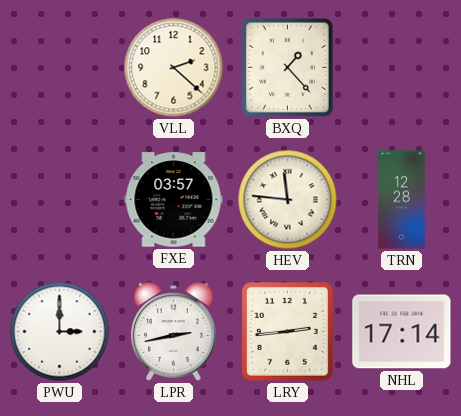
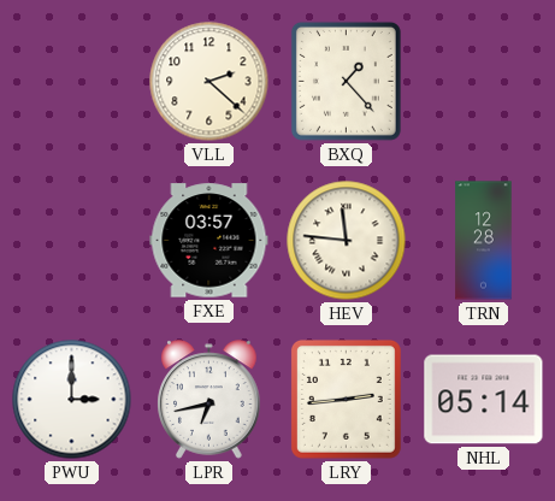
LPR: 2:43 -> 6:43 (209, 400)
NHL: 17:14 -> 05:14 (484, 400)
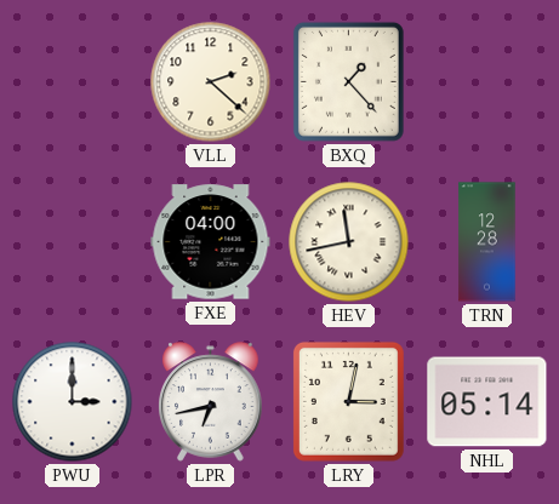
FXE: 03:57 -> 04:00 (211, 242)
HEV: 11:46 -> 11:43 (349, 242)
LRY: 2:44 -> 3:02 (348, 401)
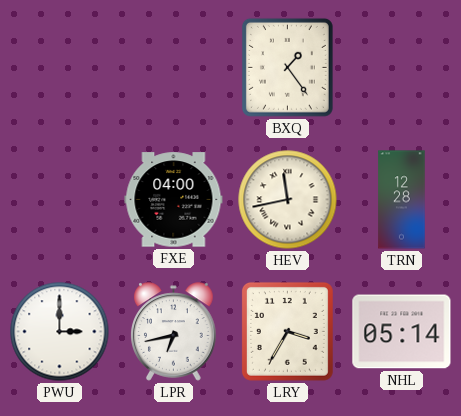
VLL: 2:22 -> none (211, 82)
BXQ: 1:23 -> 1:24 (287, 67)
LRY: 3:02 -> 3:35 (287, 331)
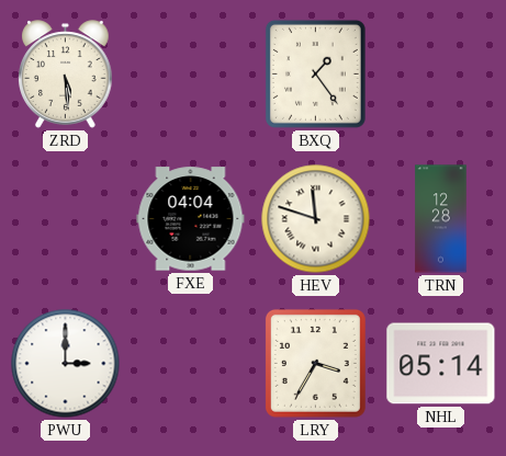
ZRD: none -> 5:29 (66, 75)
FXE: 04:00 -> 04:04 (191, 219)
HEV: 11:43 -> 11:48 (316, 219)
LPR: 6:43 -> none (174, 332)
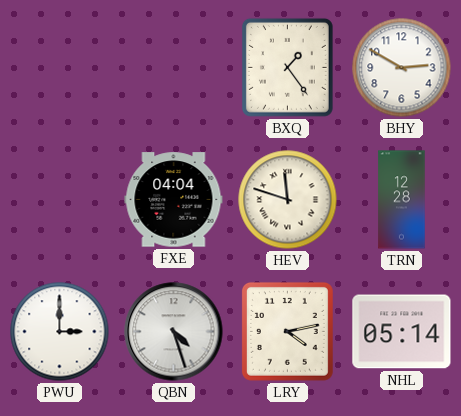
ZRD: 5:29 -> none (66, 75)
BHY: none -> 2:50 (402, 68)
QBN: none -> 4:27 (174, 332)
LRY: 3:35 -> 4:13 (287, 331)
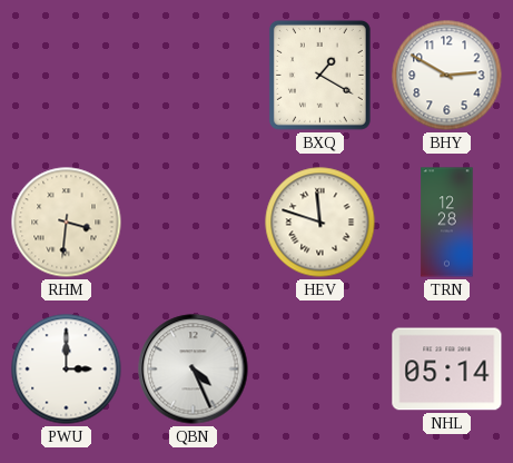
BXQ: 1:24 -> 1:20 (319, 75)
RHM: none -> 3:31 (67, 223)
FXE: 04:04 -> none (174, 200)
QBN: 4:27 -> 4:26 (194, 370)
LRY: 4:13 -> none (287, 331)
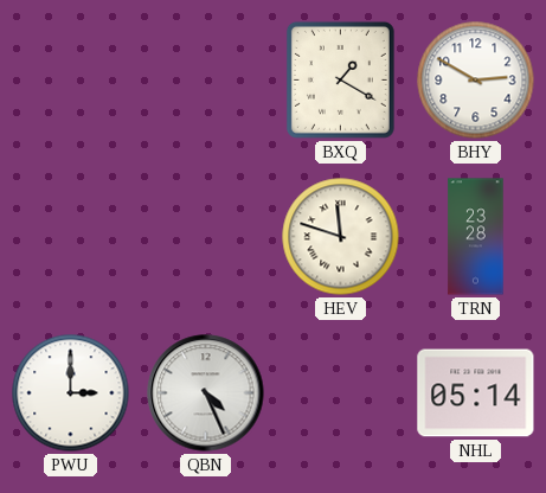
RHM: 3:31 -> none (67, 223)
TRN: 12:28 -> 23:28 (476, 237)
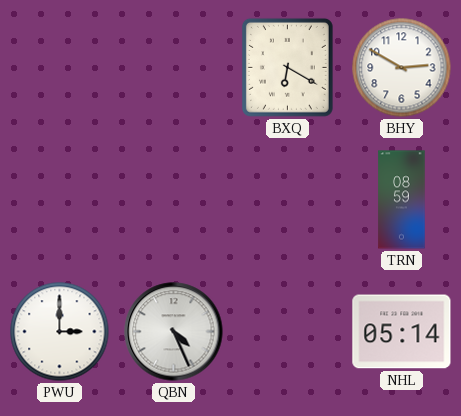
BXQ: 1:20 -> 6:20 (287, 67)
HEV: 11:48 -> none (341, 237)
TRN: 23:28 -> 08:59 (402, 200)
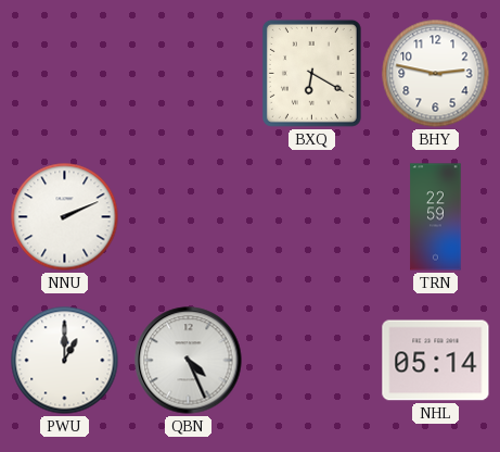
BHY: 2:50 -> 2:47 (436, 74)
NNU: none -> 2:11 (65, 217)
TRN: 08:59 -> 22:59 (436, 217)
PWU: 3:00 -> 1:00 (65, 361)
